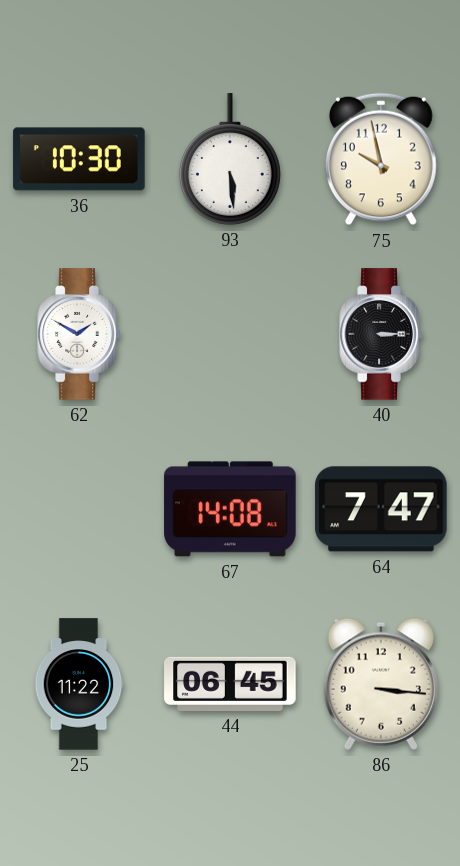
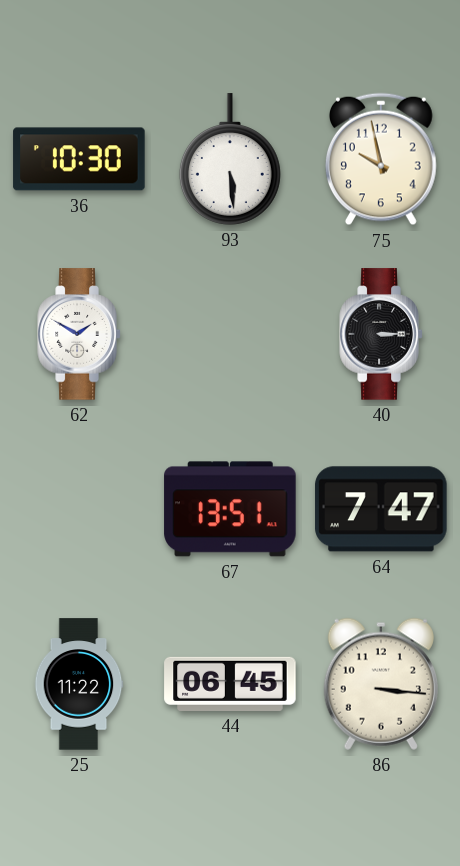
67: 14:08 -> 13:51 (230, 509)
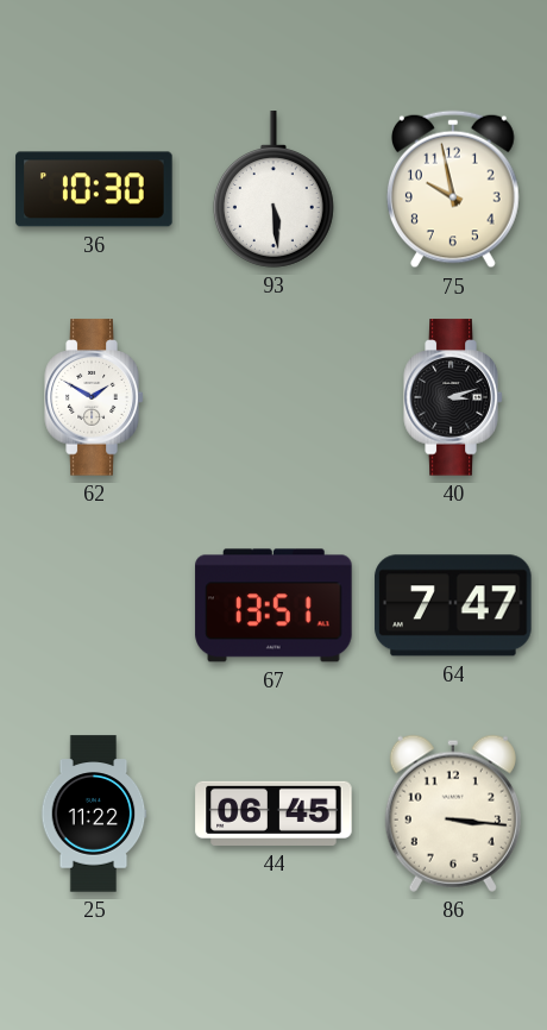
40: 3:15 -> 3:12 (453, 397)
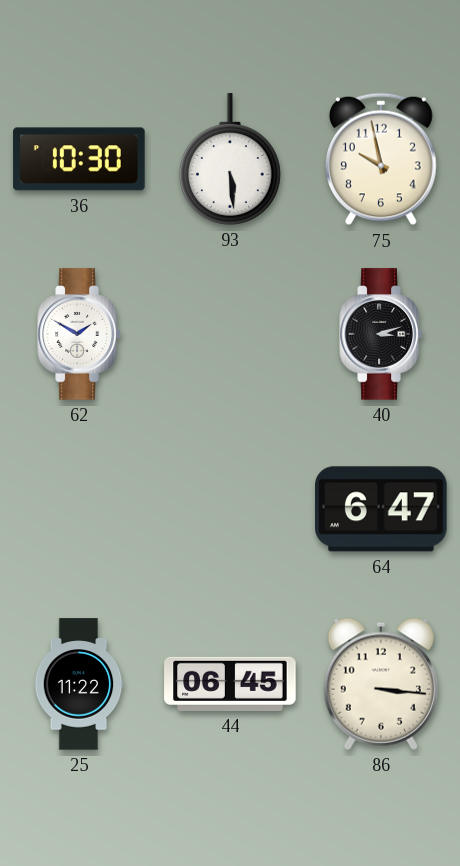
67: 13:51 -> none (273, 605)
64: 7:47 -> 6:47 (381, 509)
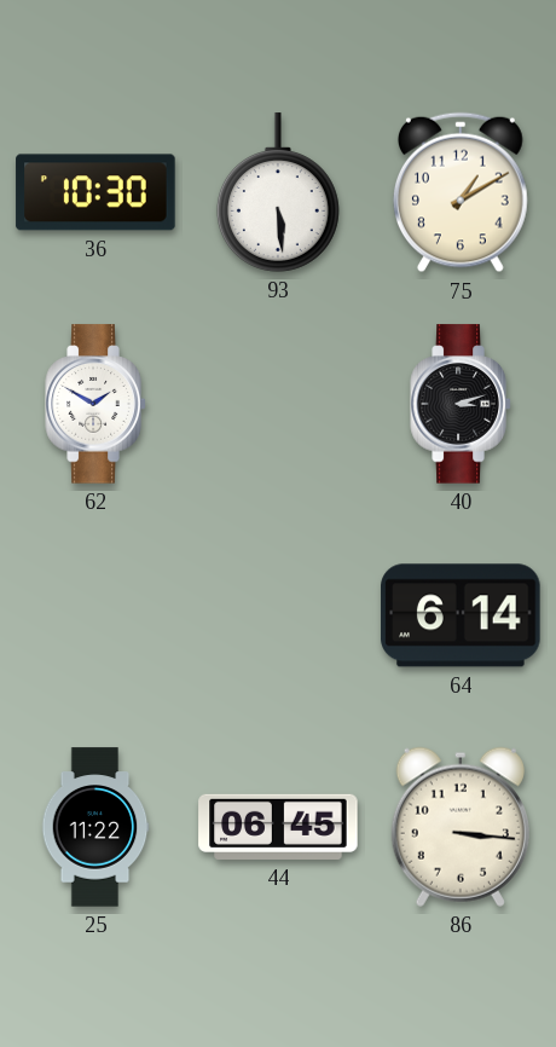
75: 9:58 -> 1:10 (461, 192)
64: 6:47 -> 6:14 (461, 615)
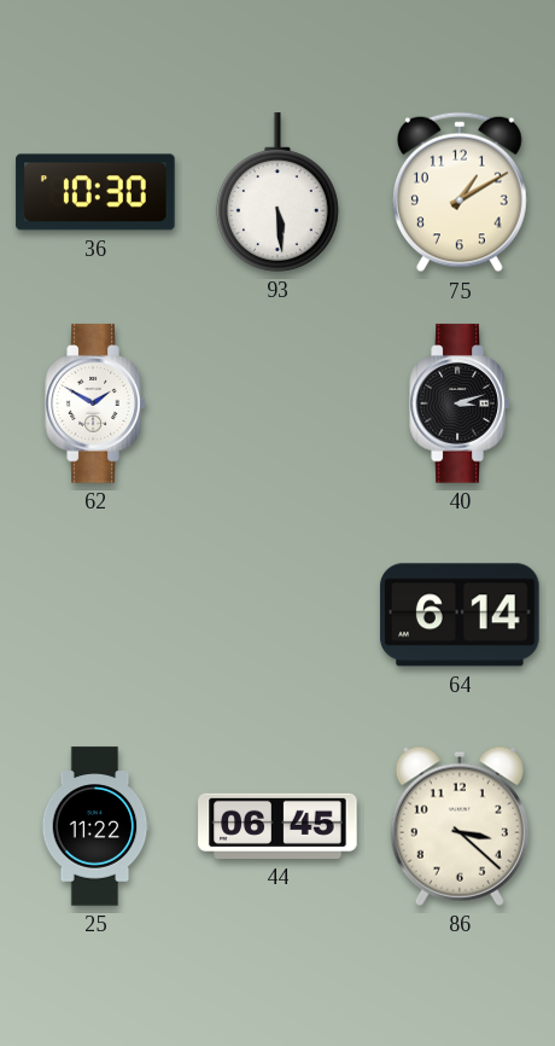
86: 3:16 -> 3:22 (460, 826)
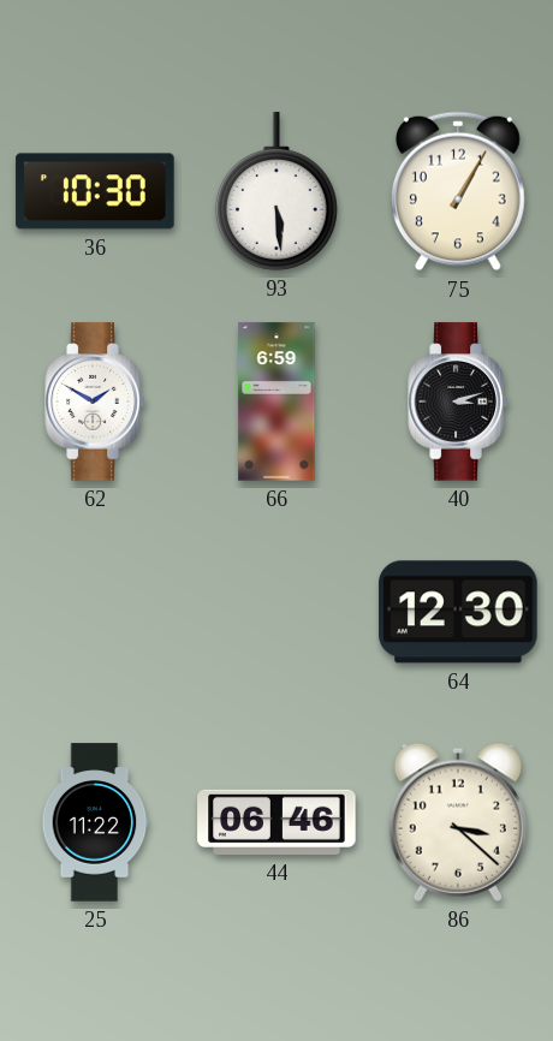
75: 1:10 -> 1:05 (458, 191)
66: none -> 6:59 (276, 401)
64: 6:14 -> 12:30 (458, 612)
44: 06:45 -> 06:46 (276, 822)
